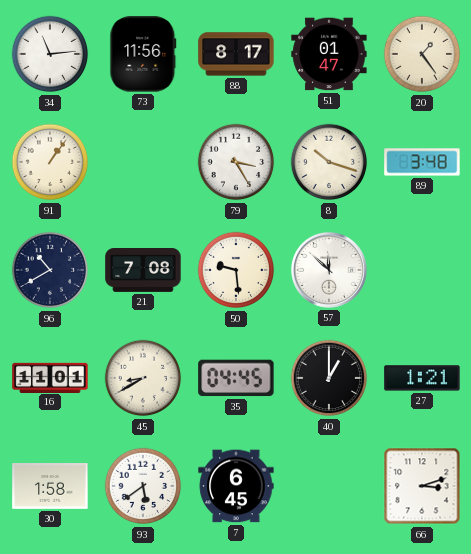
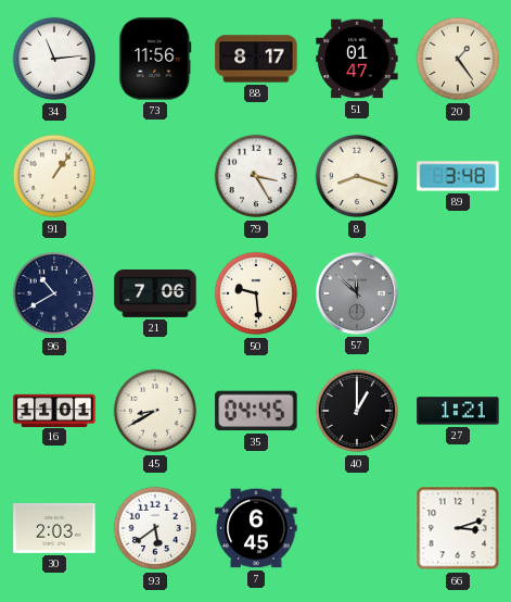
8: 10:18 -> 8:18 (357, 176)
21: 7:08 -> 7:06 (155, 294)
57 dial: white -> grey (357, 293)
30: 1:58 -> 2:03 (54, 529)
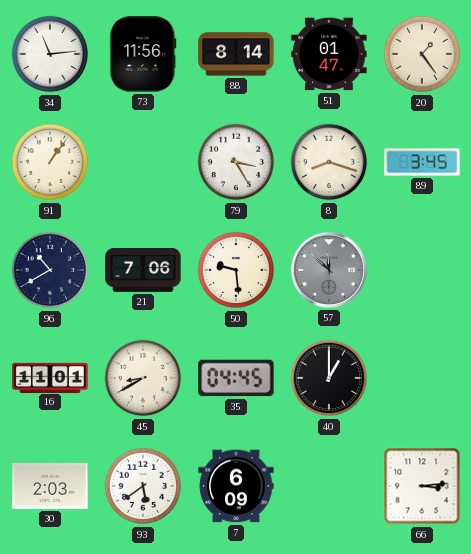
88: 8:17 -> 8:14 (236, 54)
89: 3:48 -> 3:45 (422, 162)
27: 1:21 -> none (458, 411)
7: 6:45 -> 6:09 (236, 486)
66: 3:12 -> 3:14 (422, 486)
